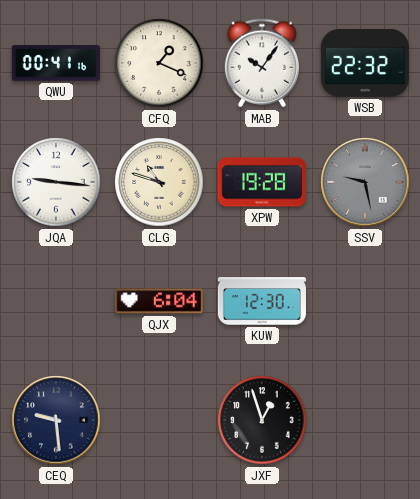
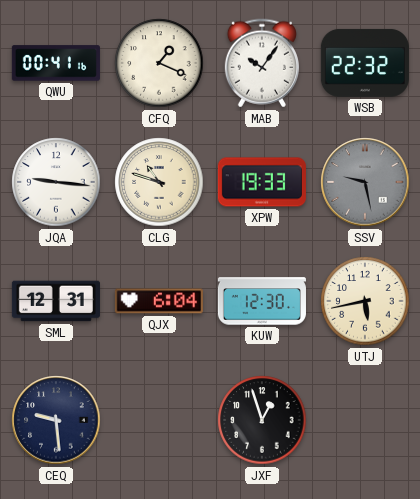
XPW: 19:28 -> 19:33 (262, 182)
SML: none -> 12:31 (56, 301)
UTJ: none -> 5:43 (365, 301)
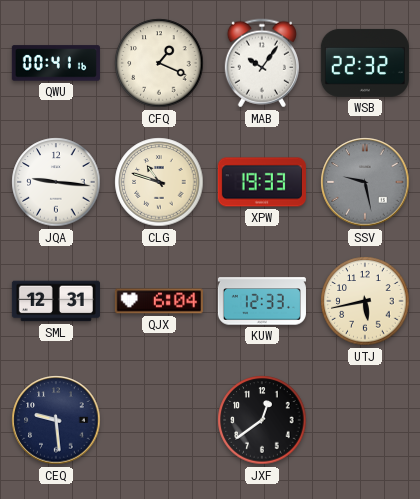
KUW: 12:30 -> 12:33 (262, 301)
JXF: 12:57 -> 12:39 (262, 420)
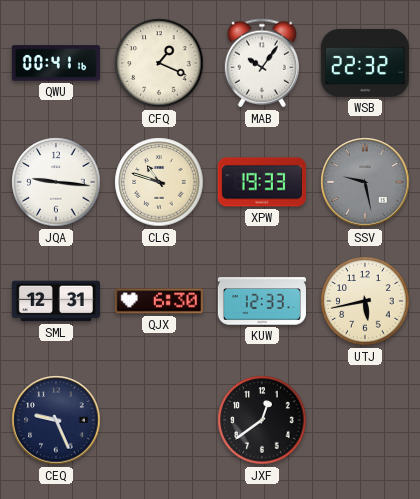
QJX: 6:04 -> 6:30 (159, 301)
CEQ: 9:29 -> 9:26 (56, 420)
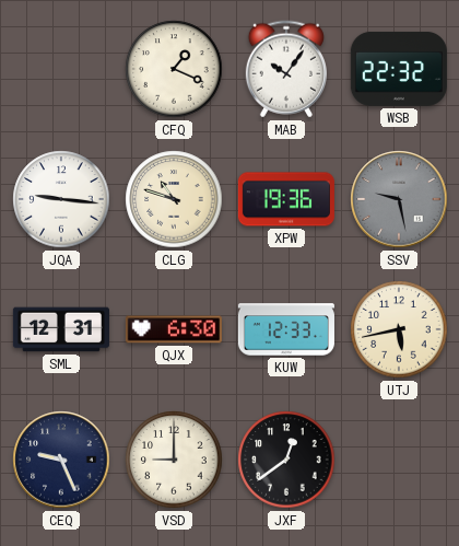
QWU: 00:41 -> none (56, 63)
XPW: 19:33 -> 19:36 (286, 199)
VSD: none -> 9:00 (174, 460)
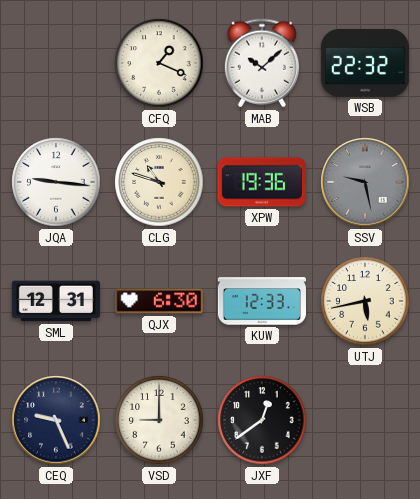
MAB: 10:06 -> 10:08 (262, 63)
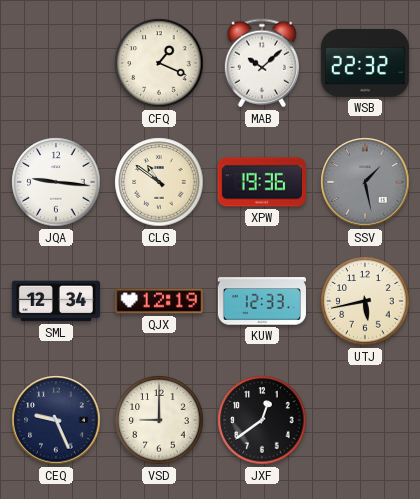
CLG: 10:48 -> 10:51 (159, 182)
SSV: 9:28 -> 1:28 (365, 182)
SML: 12:31 -> 12:34 (56, 301)
QJX: 6:30 -> 12:19 (159, 301)
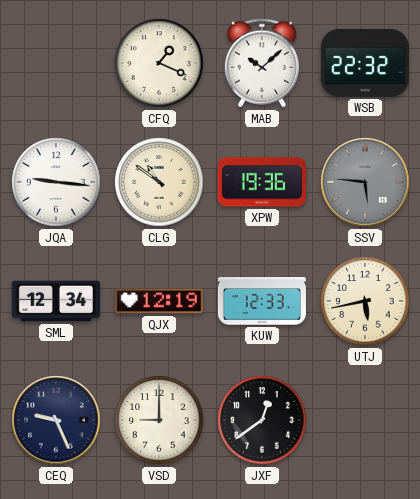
SSV: 1:28 -> 5:46 (365, 182)
